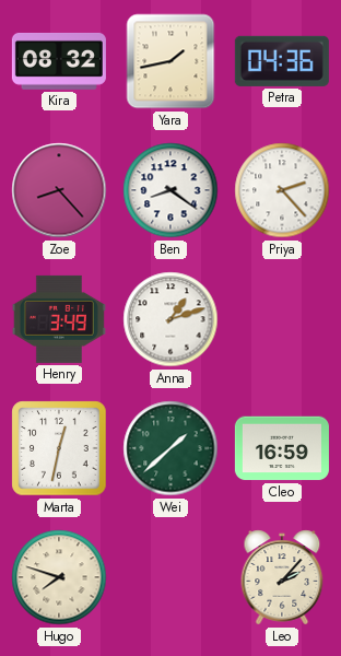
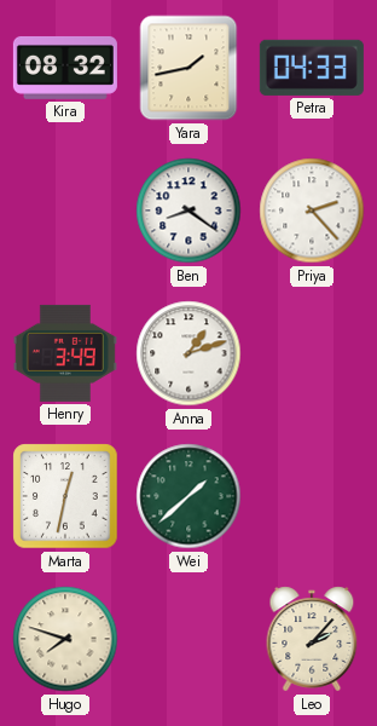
Petra: 04:36 -> 04:33 (312, 68)
Zoe: 8:23 -> none (59, 190)
Cleo: 16:59 -> none (282, 448)
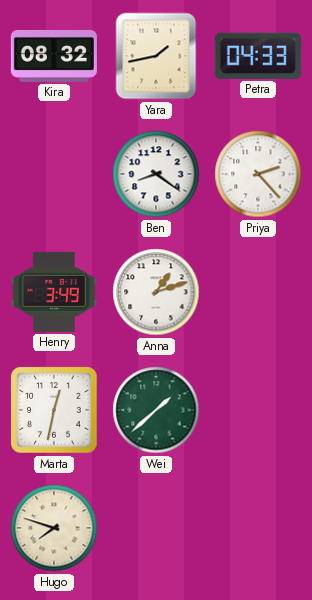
Leo: 2:07 -> none (312, 639)
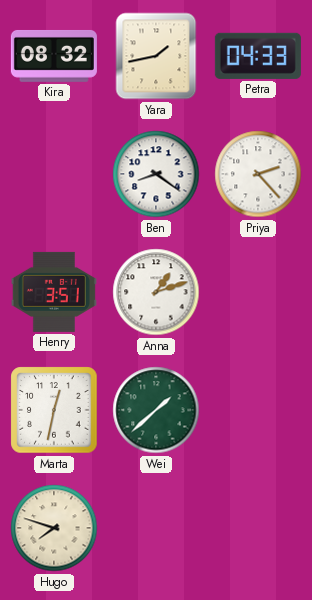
Henry: 3:49 -> 3:51 (54, 292)
